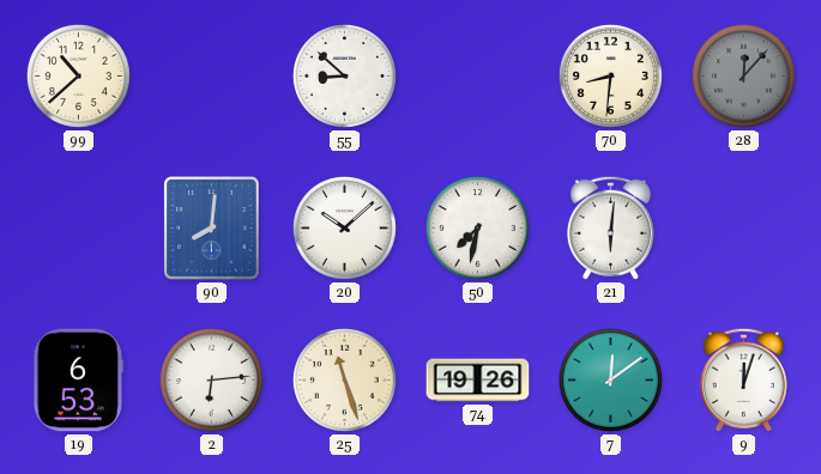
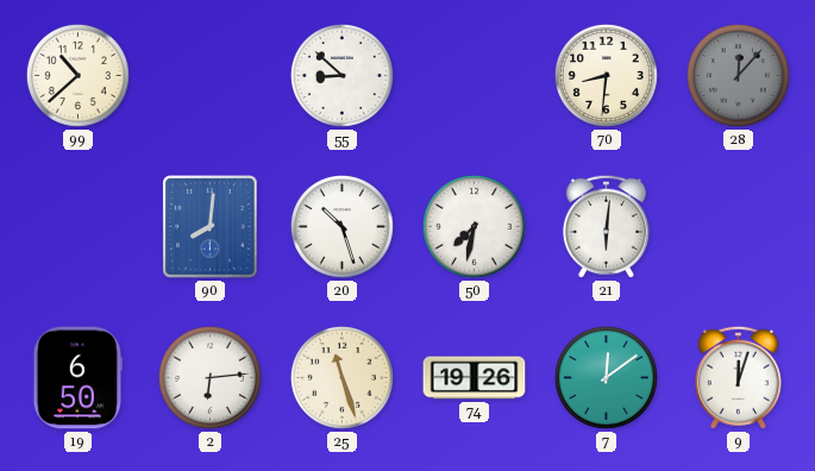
20: 10:08 -> 10:27 (341, 226)
19: 6:53 -> 6:50 (79, 378)
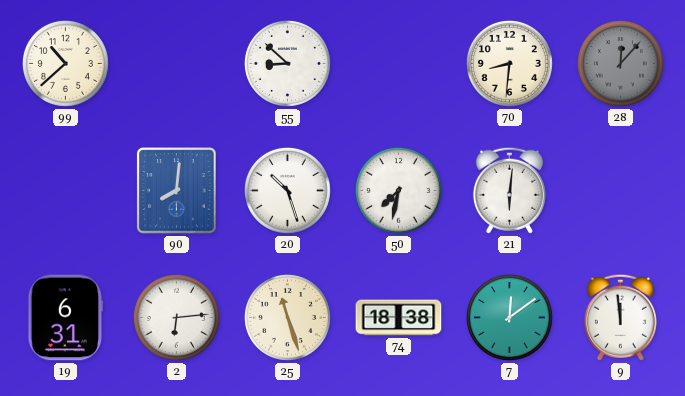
19: 6:50 -> 6:31 (66, 318)
74: 19:26 -> 18:38 (399, 318)
9: 12:03 -> 11:59 (620, 317)
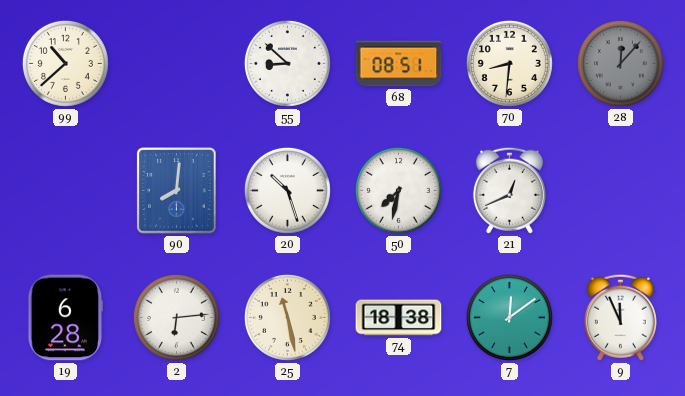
68: none -> 08:51 (399, 64)
21: 6:01 -> 12:41 (509, 190)
19: 6:31 -> 6:28 (66, 318)
25: 11:27 -> 11:28 (287, 317)
9: 11:59 -> 11:56 (620, 317)
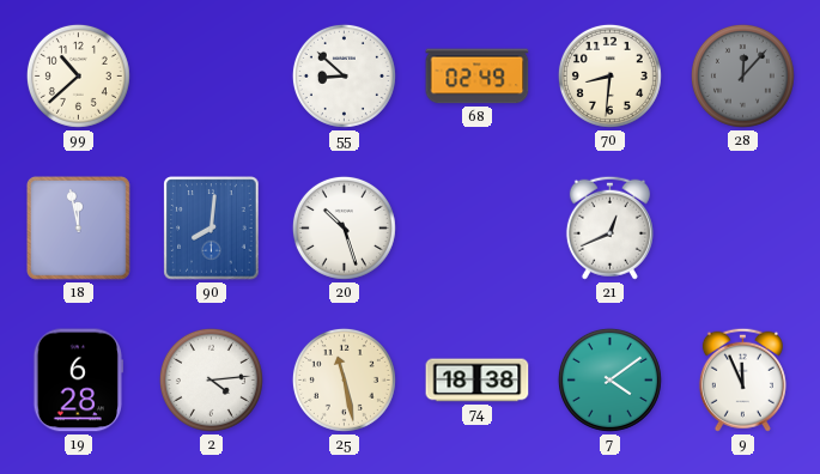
68: 08:51 -> 02:49 (478, 77)
18: none -> 11:58 (78, 227)
50: 7:32 -> none (398, 190)
2: 6:14 -> 4:14 (211, 379)
7: 12:09 -> 4:09 (609, 379)
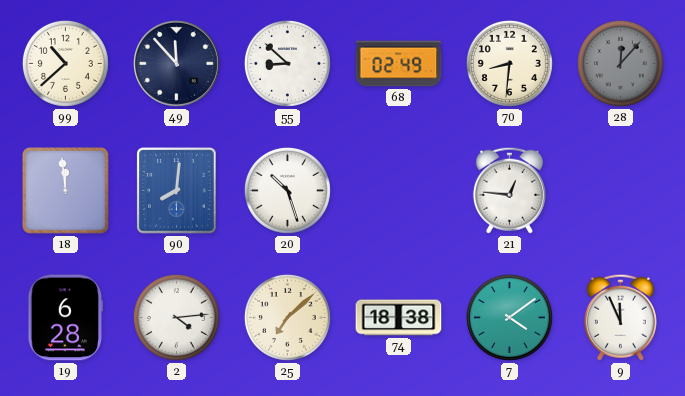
49: none -> 11:53 (176, 63)
18: 11:58 -> 11:59 (65, 190)
21: 12:41 -> 12:46 (509, 190)
25: 11:28 -> 7:08 (287, 317)
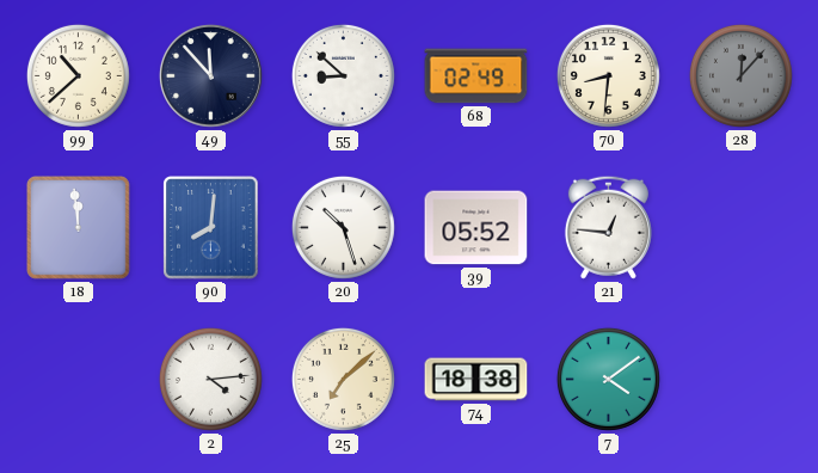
39: none -> 05:52 (476, 228)
19: 6:28 -> none (66, 318)
9: 11:56 -> none (620, 317)
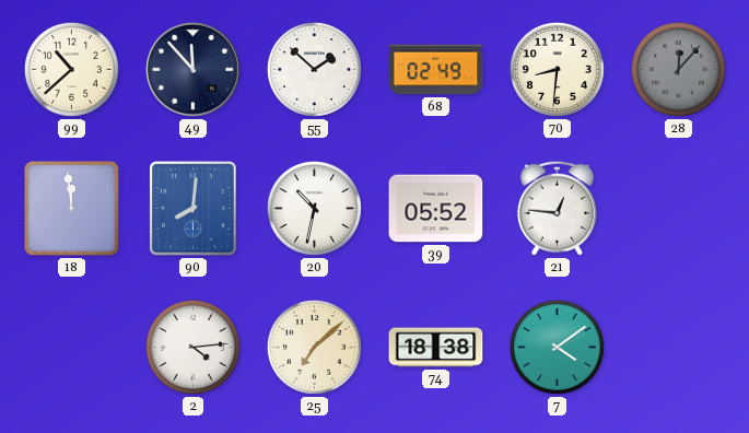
55: 8:52 -> 1:52 (314, 69)
20: 10:27 -> 10:32 (314, 208)
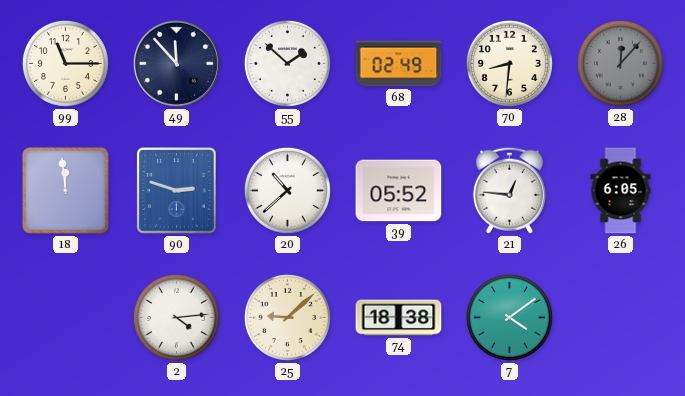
99: 10:38 -> 11:15 (65, 63)
90: 8:01 -> 2:48 (177, 191)
20: 10:32 -> 10:38 (287, 190)
26: none -> 6:05 (621, 191)
25: 7:08 -> 9:08 (287, 317)
